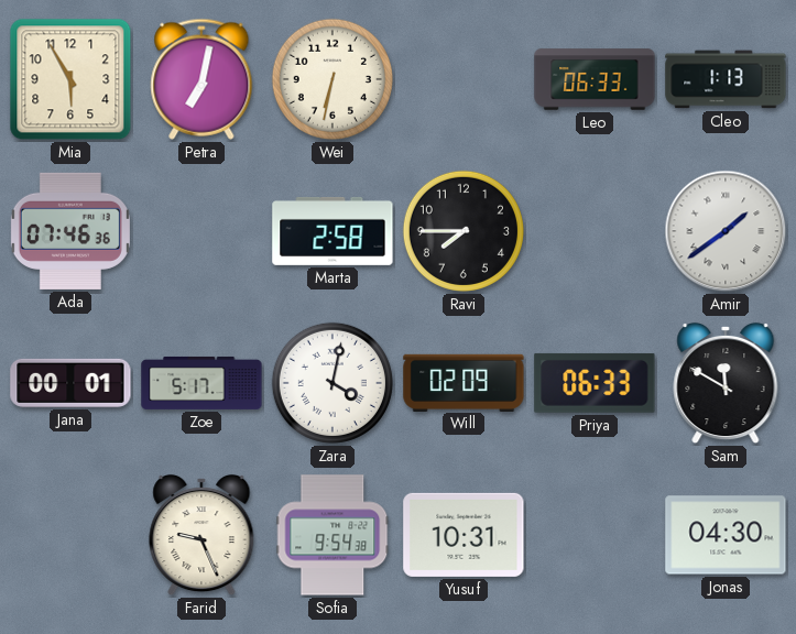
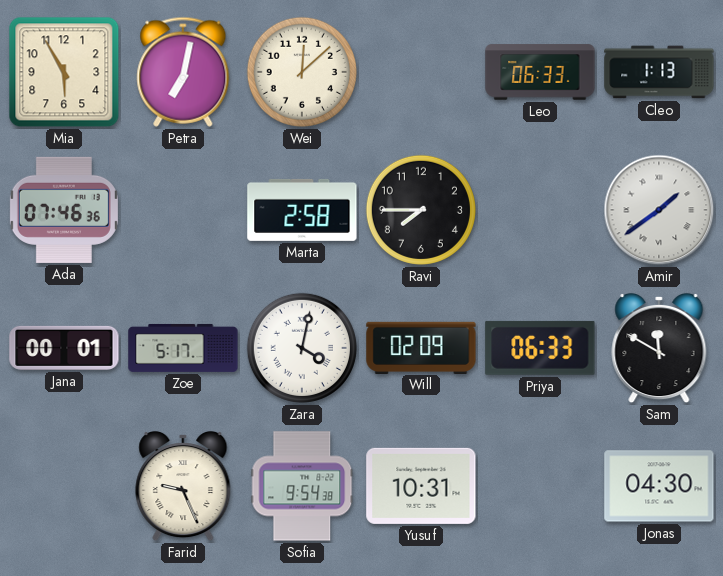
Wei: 6:32 -> 12:08 (302, 72)
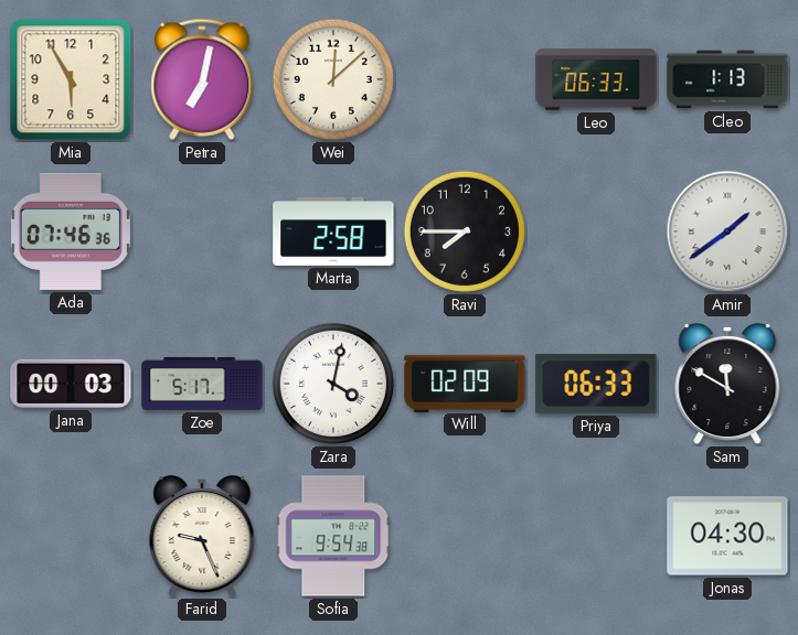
Jana: 00:01 -> 00:03 (71, 384)
Yusuf: 10:31 -> none (421, 486)
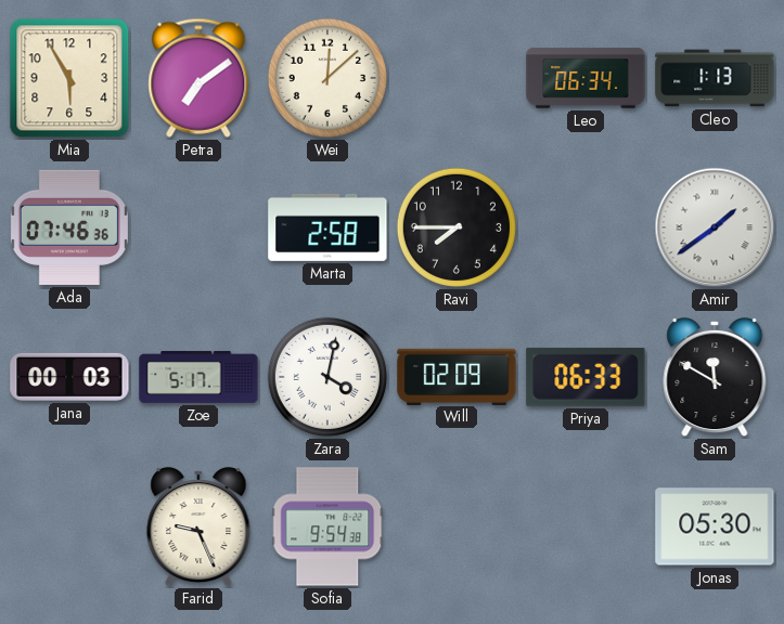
Petra: 7:02 -> 7:09 (198, 78)
Leo: 06:33 -> 06:34 (586, 78)
Jonas: 04:30 -> 05:30 (715, 526)
